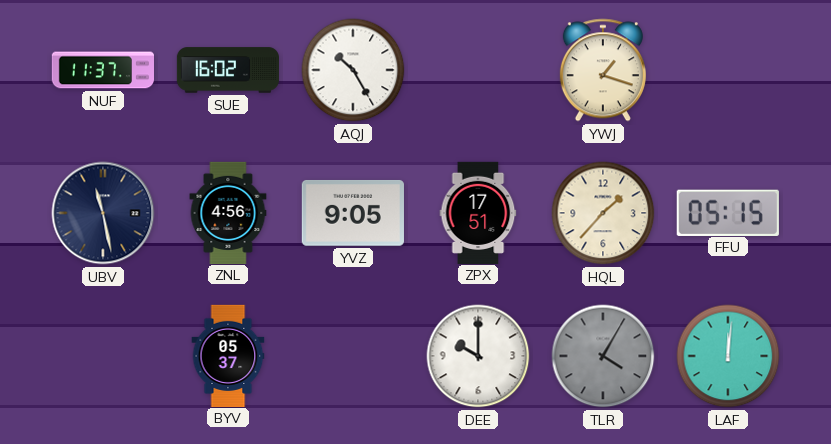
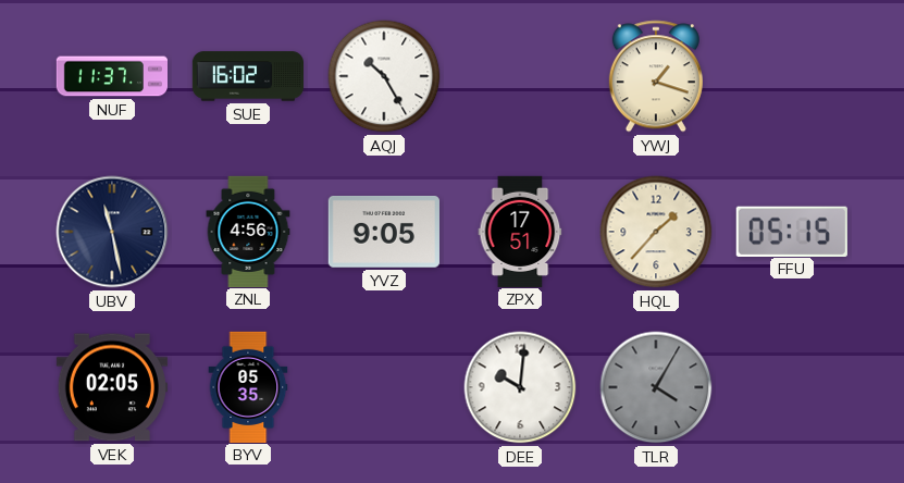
VEK: none -> 02:05 (112, 387)
BYV: 05:37 -> 05:35 (248, 386)
DEE: 10:00 -> 10:01 (520, 387)
LAF: 12:01 -> none (728, 356)
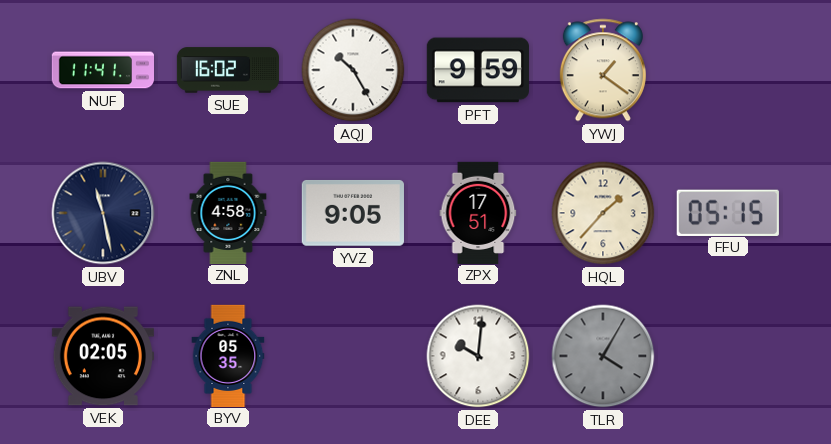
NUF: 11:37 -> 11:41 (102, 70)
PFT: none -> 9:59 (478, 70)
YWJ: 1:18 -> 1:21 (603, 70)
ZNL: 4:56 -> 4:58 (228, 212)
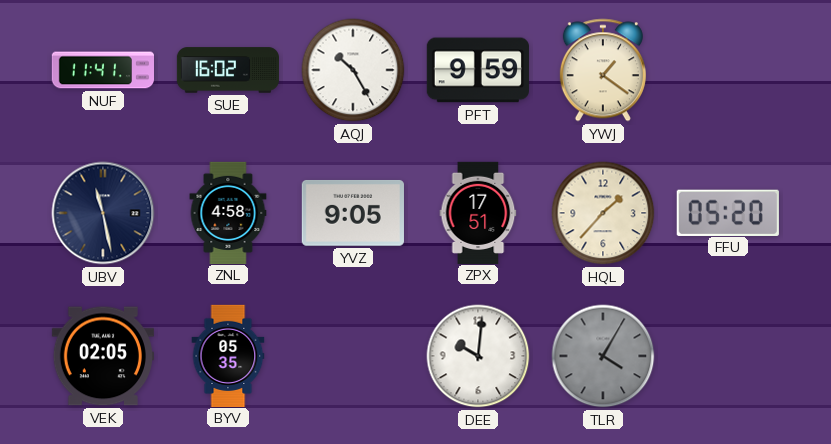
FFU: 05:15 -> 05:20 (728, 212)
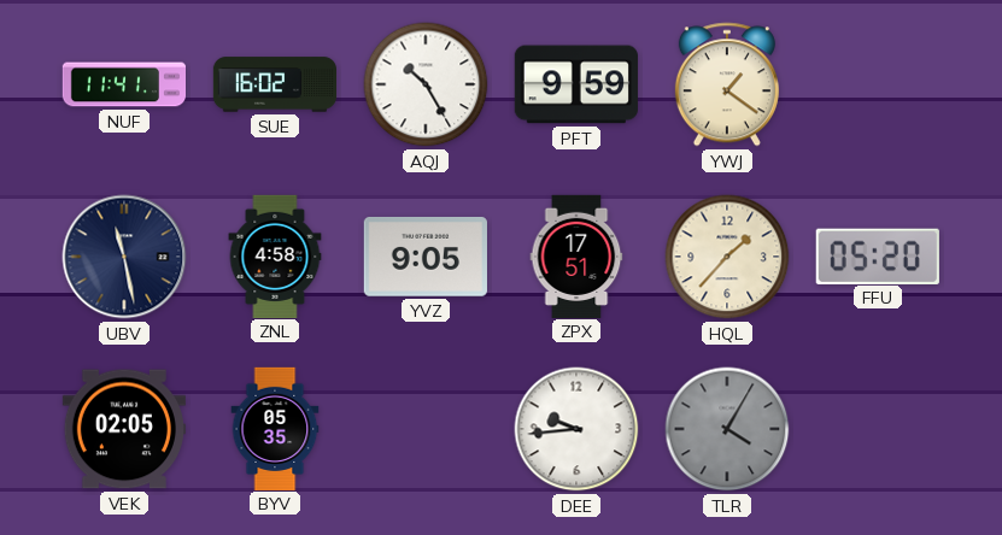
DEE: 10:01 -> 9:44 (576, 429)
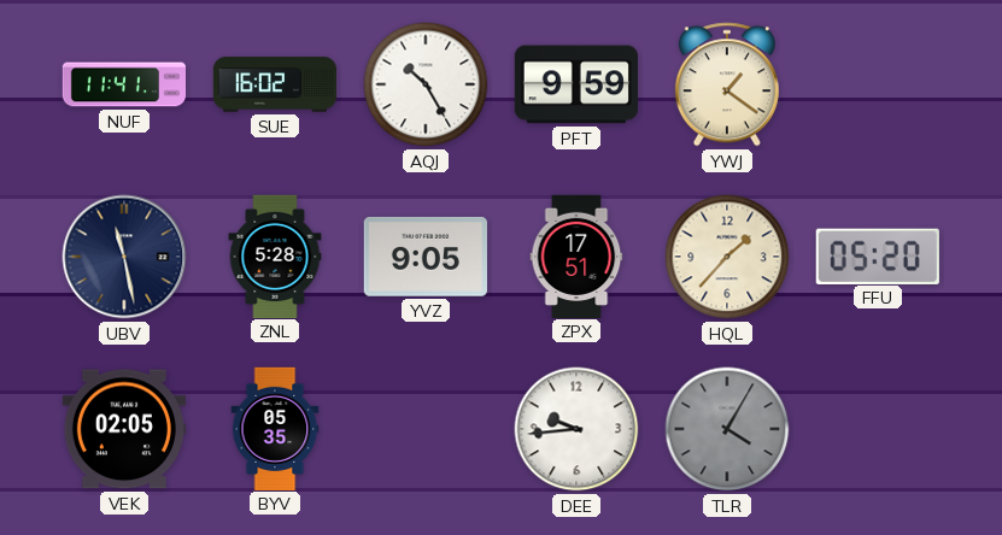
ZNL: 4:58 -> 5:28 (275, 255)
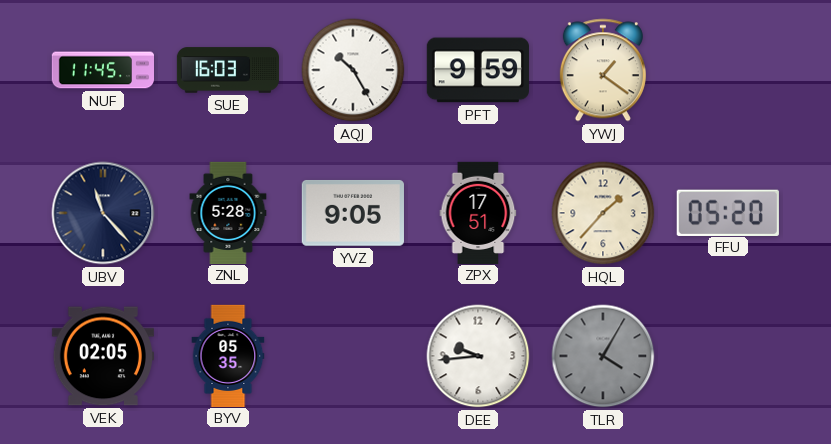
NUF: 11:41 -> 11:45 (102, 70)
SUE: 16:02 -> 16:03 (227, 70)
UBV: 11:28 -> 11:23 (103, 213)
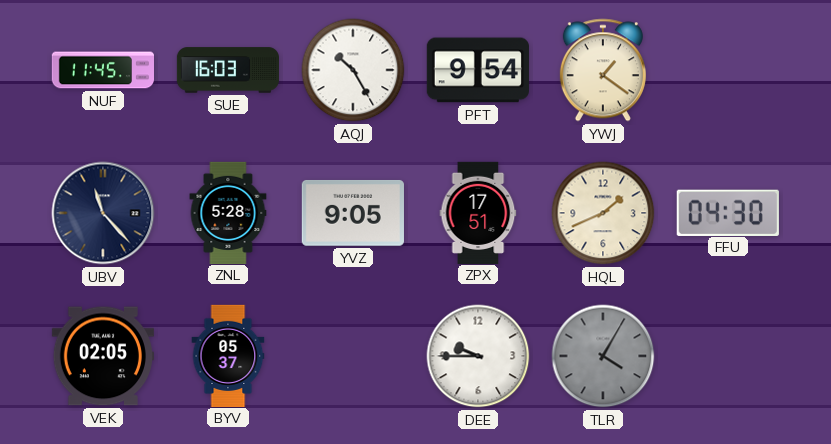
PFT: 9:59 -> 9:54 (478, 70)
HQL: 1:37 -> 1:41 (603, 213)
FFU: 05:20 -> 04:30 (728, 212)
BYV: 05:35 -> 05:37 (228, 355)
DEE: 9:44 -> 9:45 (478, 356)
